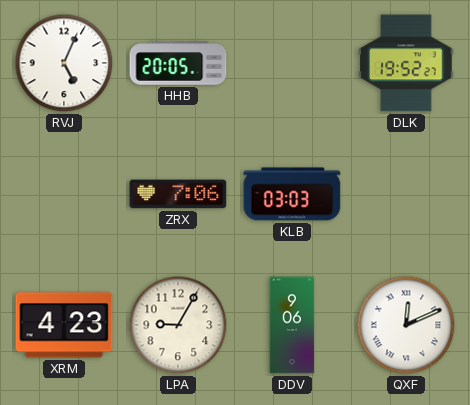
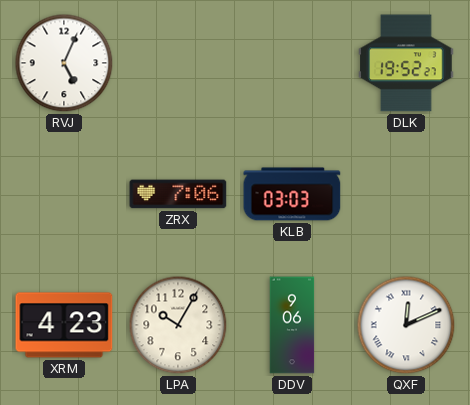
HHB: 20:05 -> none (178, 63)
LPA: 9:05 -> 10:05 (178, 325)
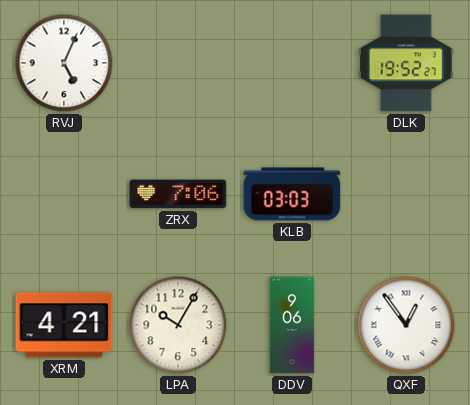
XRM: 4:23 -> 4:21 (64, 325)
QXF: 12:11 -> 12:54 (406, 325)
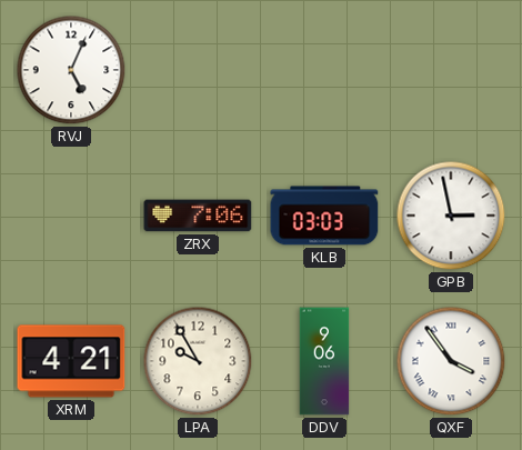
DLK: 19:52 -> none (406, 63)
GPB: none -> 2:58 (451, 216)
LPA: 10:05 -> 9:55 (198, 361)
QXF: 12:54 -> 3:54 (451, 361)
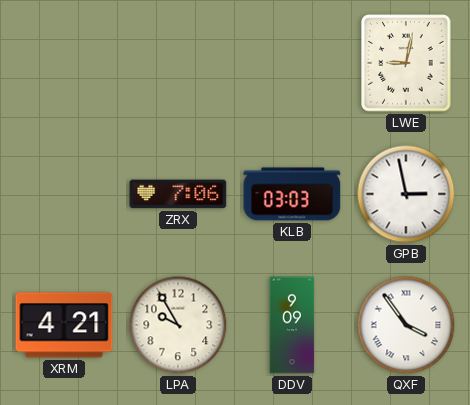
RVJ: 5:04 -> none (71, 70)
LWE: none -> 9:02 (406, 63)
DDV: 9:06 -> 9:09 (292, 325)
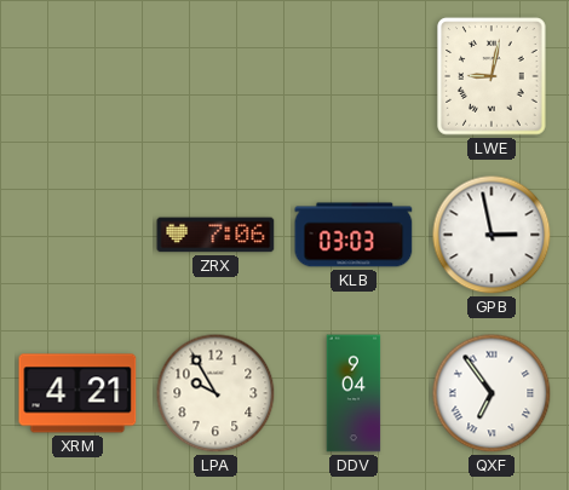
DDV: 9:09 -> 9:04 (354, 393)
QXF: 3:54 -> 6:54 (492, 393)
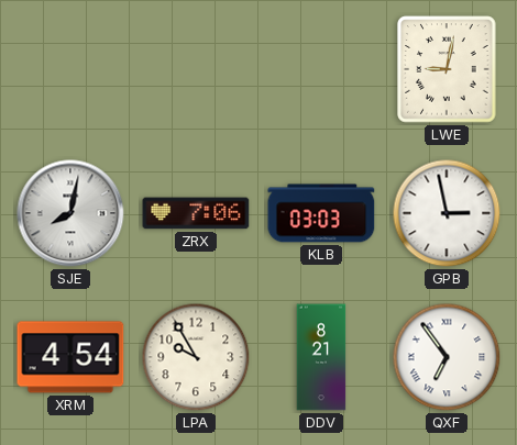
SJE: none -> 8:02 (70, 213)
XRM: 4:21 -> 4:54 (70, 357)
DDV: 9:04 -> 8:21 (321, 357)
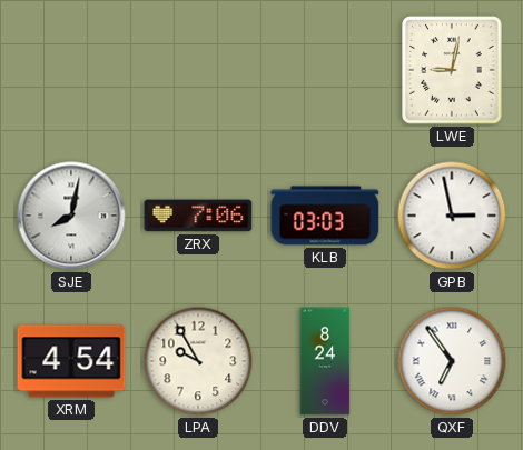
DDV: 8:21 -> 8:24 (325, 361)
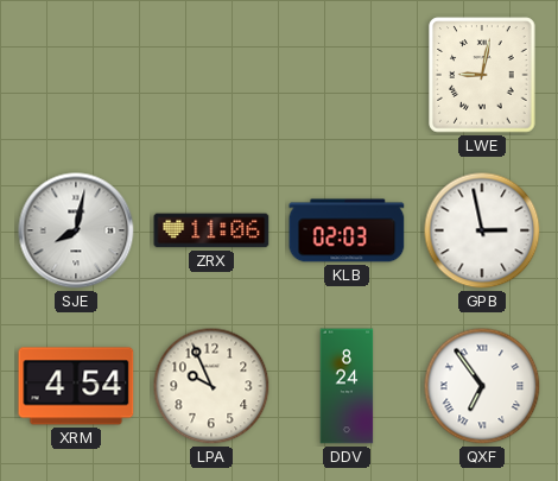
ZRX: 7:06 -> 11:06 (211, 230)
KLB: 03:03 -> 02:03 (347, 230)
LPA: 9:55 -> 9:56 (211, 386)
